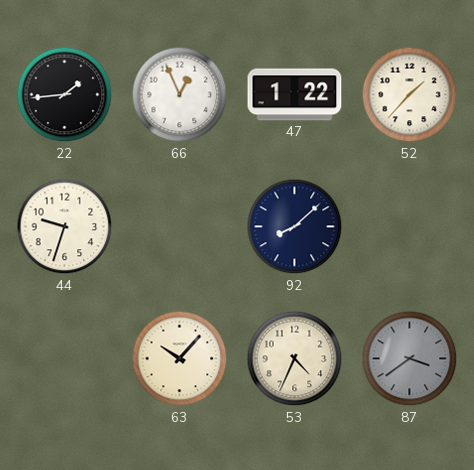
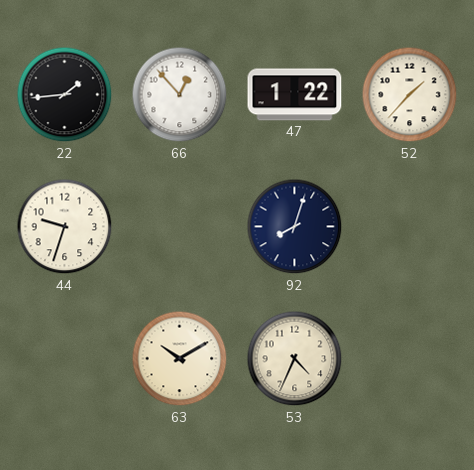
66: 12:56 -> 12:53 (180, 95)
92: 8:08 -> 8:03 (295, 227)
63: 10:07 -> 10:10 (180, 359)
87: 3:39 -> none (410, 359)
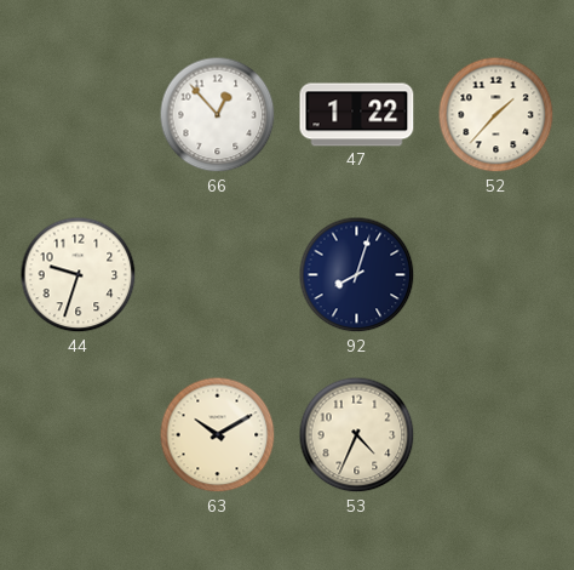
22: 1:44 -> none (65, 95)
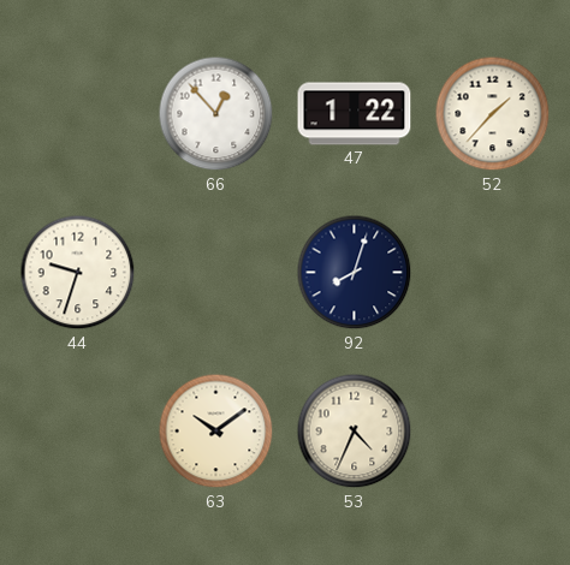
63: 10:10 -> 10:09 (216, 432)
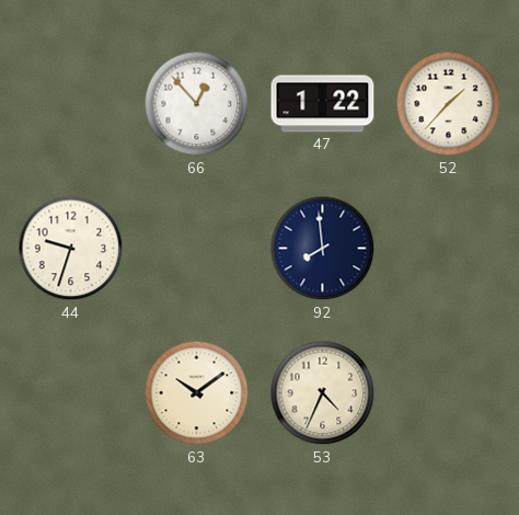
92: 8:03 -> 7:59 (323, 249)
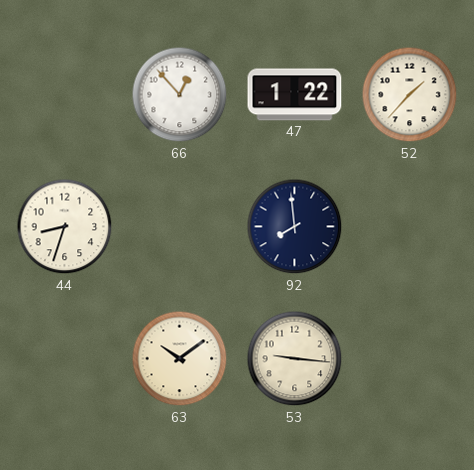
44: 9:33 -> 8:33 (65, 227)
53: 4:34 -> 9:16 (295, 359)
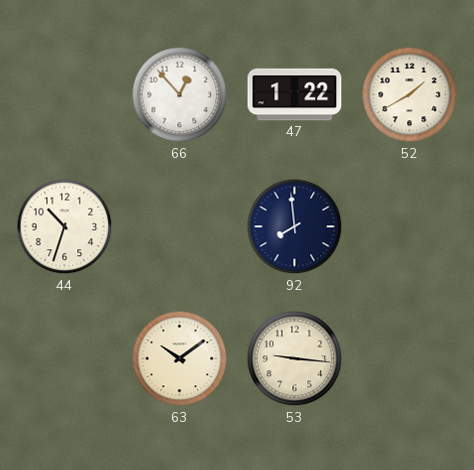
52: 1:37 -> 1:40 (410, 95)
44: 8:33 -> 10:33 (65, 227)
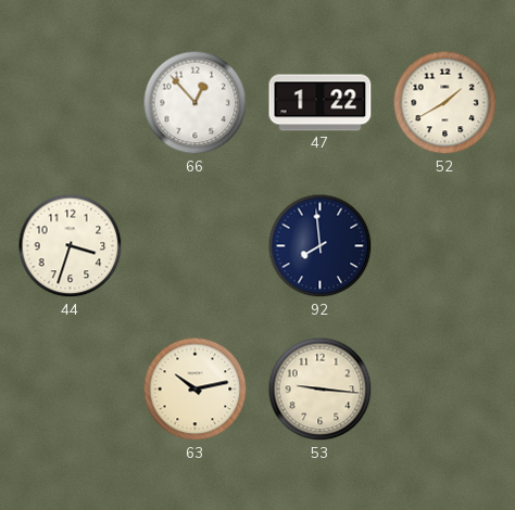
44: 10:33 -> 3:33 (71, 246)
63: 10:09 -> 10:13 (196, 390)
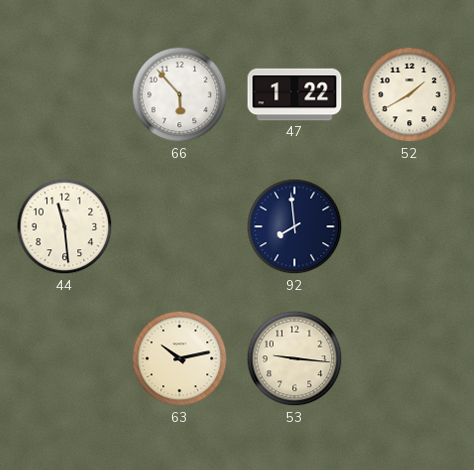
66: 12:53 -> 5:53 (180, 95)
44: 3:33 -> 11:29 (65, 227)
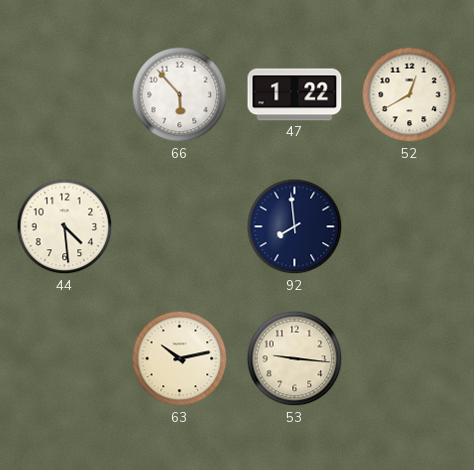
52: 1:40 -> 12:40 (410, 95)
44: 11:29 -> 4:29 (65, 227)
